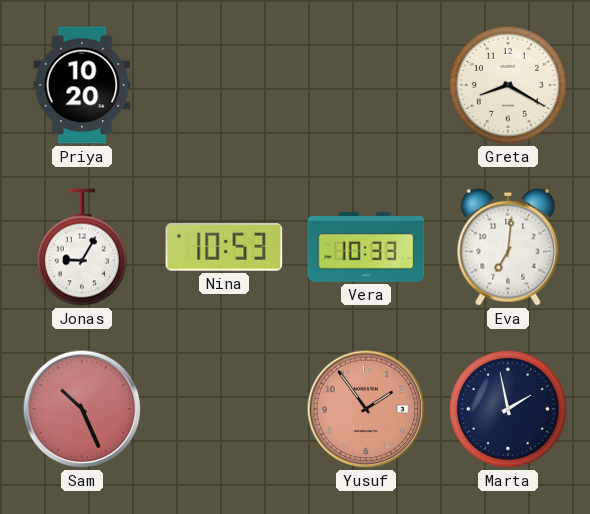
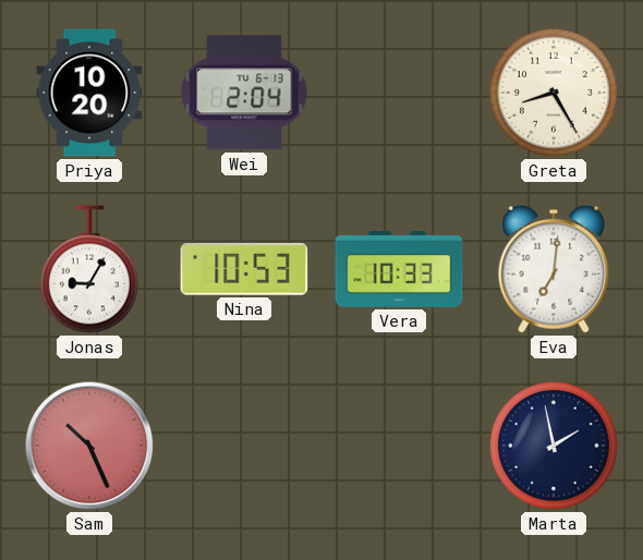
Wei: none -> 2:04 (244, 93)
Greta: 8:20 -> 8:25 (554, 93)
Yusuf: 1:54 -> none (366, 409)
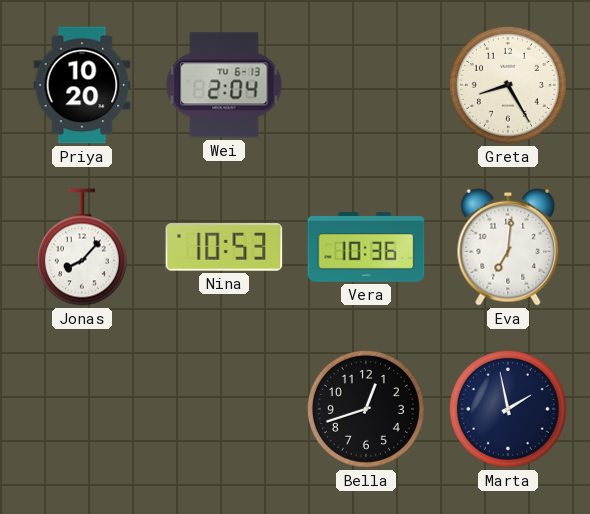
Jonas: 9:05 -> 8:07 (82, 247)
Vera: 10:33 -> 10:36 (366, 247)
Sam: 10:26 -> none (89, 446)
Bella: none -> 12:42 (366, 409)
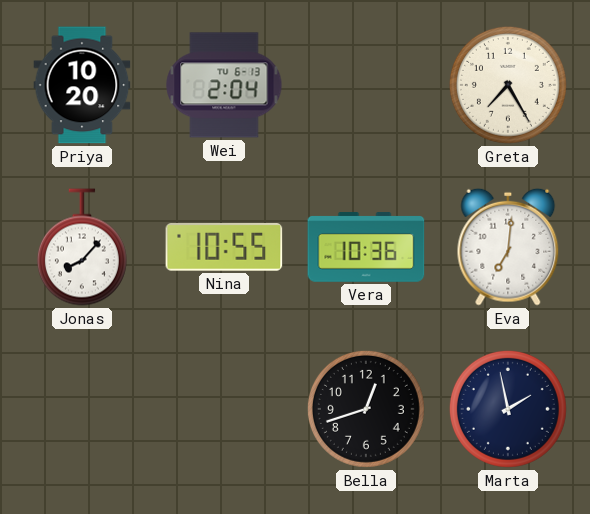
Greta: 8:25 -> 7:25 (508, 85)
Nina: 10:53 -> 10:55 (224, 248)
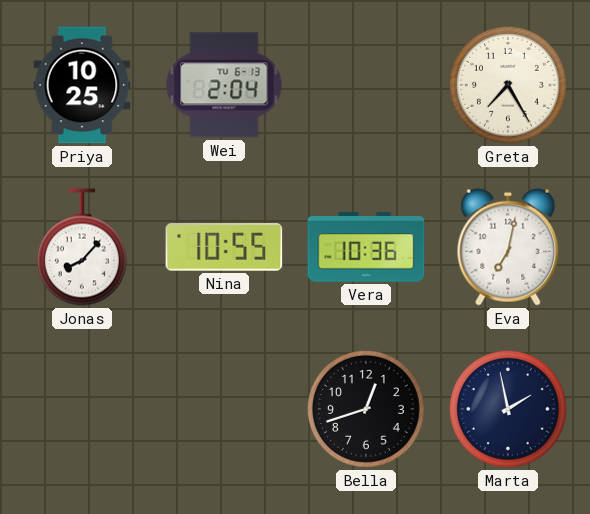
Priya: 10:20 -> 10:25 (82, 85)
Eva: 7:01 -> 7:02 (508, 247)
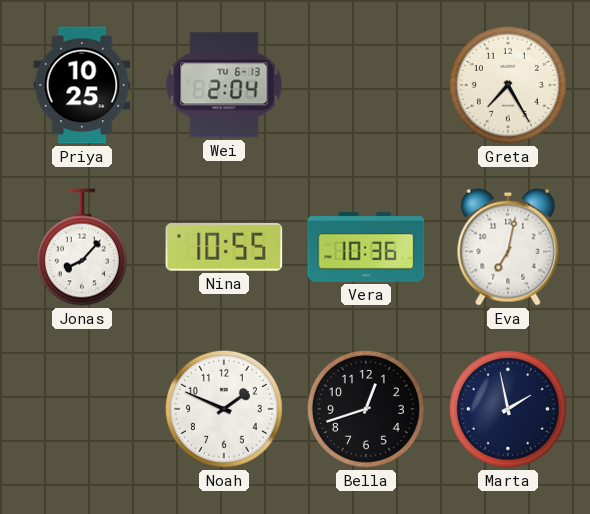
Noah: none -> 1:49 (224, 409)
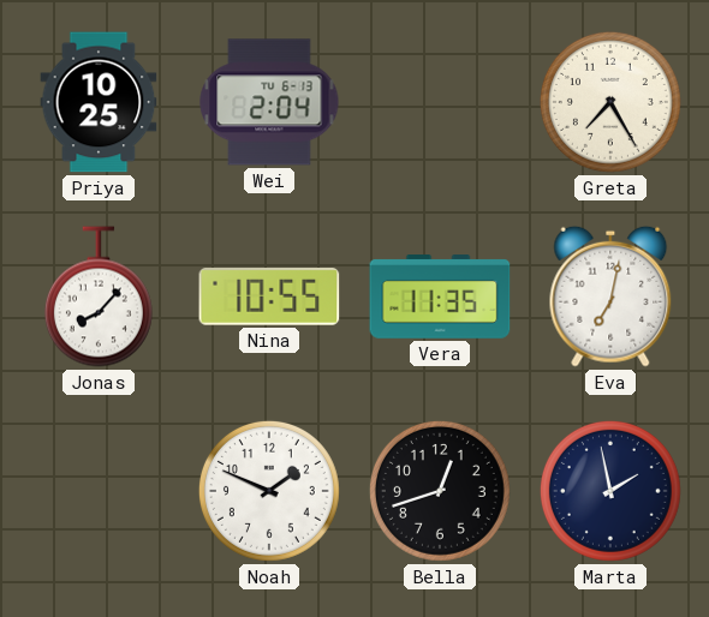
Vera: 10:36 -> 11:35 (440, 296)
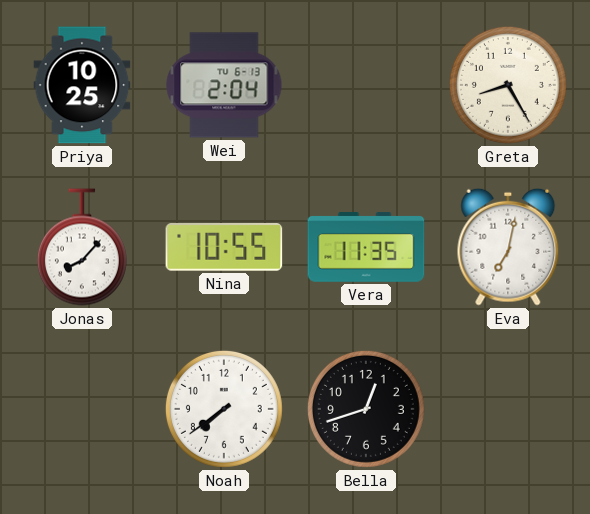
Greta: 7:25 -> 8:25 (508, 85)
Noah: 1:49 -> 7:39 (224, 409)
Marta: 1:58 -> none (610, 491)
